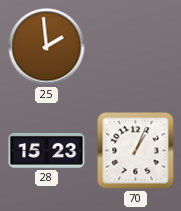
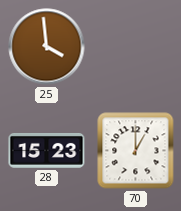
25: 1:59 -> 3:59 (47, 47)
70: 1:04 -> 1:00 (136, 151)
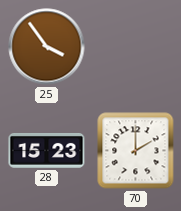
25: 3:59 -> 3:54 (47, 47)
70: 1:00 -> 2:00 (136, 151)
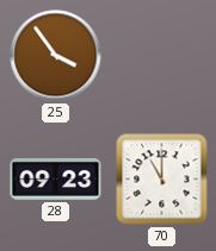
28: 15:23 -> 09:23 (56, 180)
70: 2:00 -> 11:00 (162, 180)
